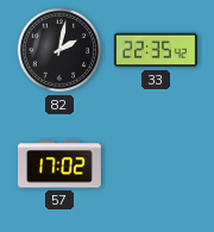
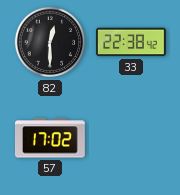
82: 2:02 -> 12:30 (50, 42)
33: 22:35 -> 22:38 (131, 42)
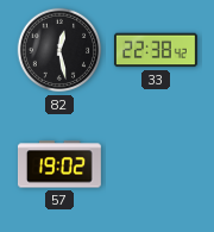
82: 12:30 -> 12:28 (59, 50)
57: 17:02 -> 19:02 (59, 164)
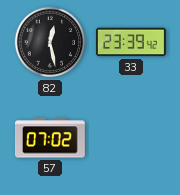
33: 22:38 -> 23:39 (131, 42)
57: 19:02 -> 07:02 (50, 138)
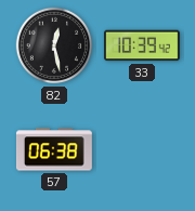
33: 23:39 -> 10:39 (142, 45)
57: 07:02 -> 06:38 (54, 149)
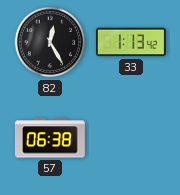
82: 12:28 -> 12:25 (50, 42)
33: 10:39 -> 1:13 (131, 42)
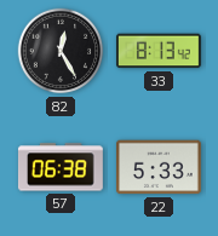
33: 1:13 -> 8:13 (159, 51)
22: none -> 5:33 (159, 167)
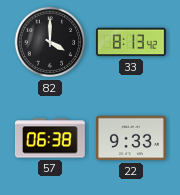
82: 12:25 -> 4:00 (50, 42)
22: 5:33 -> 9:33 (131, 138)
